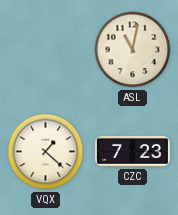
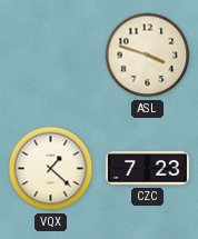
ASL: 11:02 -> 3:48 (148, 56)
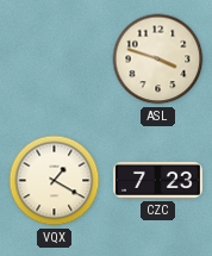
VQX: 1:22 -> 1:20 (55, 181)
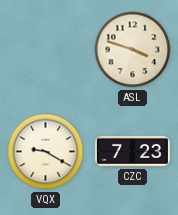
VQX: 1:20 -> 9:20 (46, 152)
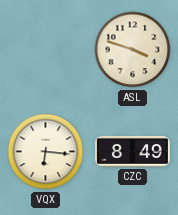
VQX: 9:20 -> 6:16 (46, 152)
CZC: 7:23 -> 8:49 (132, 151)
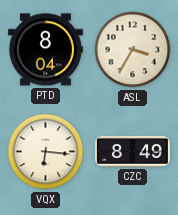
PTD: none -> 8:04 (45, 50)
ASL: 3:48 -> 3:35 (133, 50)
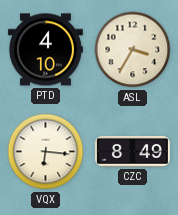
PTD: 8:04 -> 4:10 (45, 50)
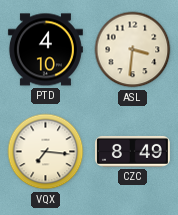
ASL: 3:35 -> 3:31 (133, 50)
VQX: 6:16 -> 7:16 (46, 152)
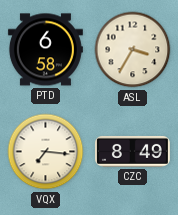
PTD: 4:10 -> 6:58 (45, 50)
ASL: 3:31 -> 3:35 (133, 50)
